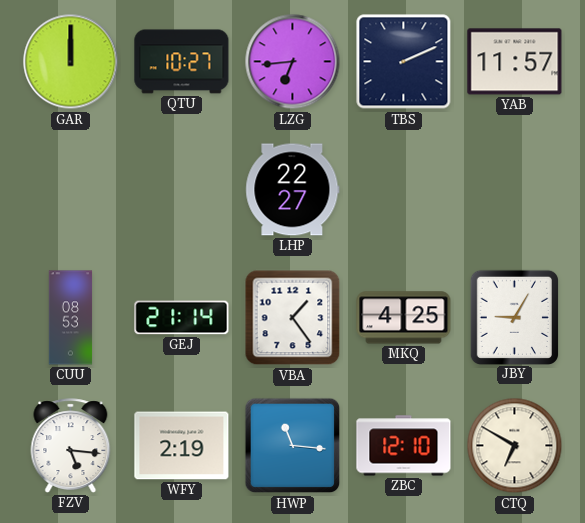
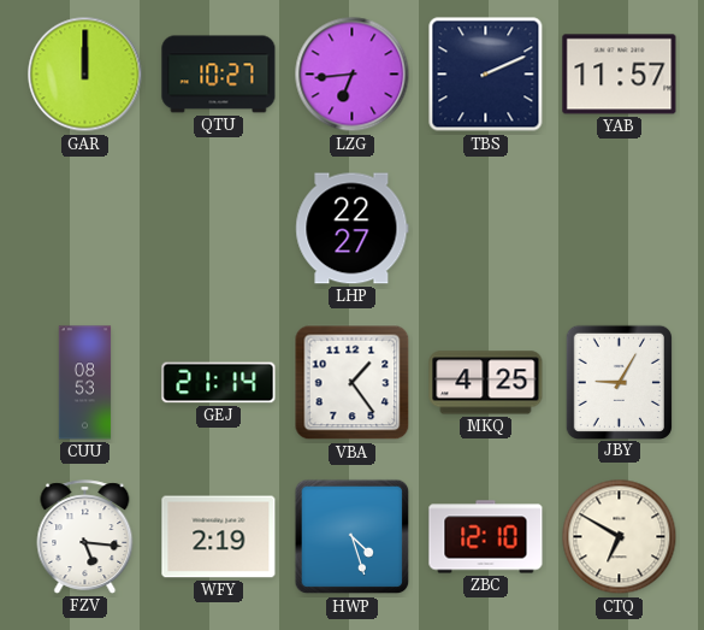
HWP: 11:16 -> 4:27 (353, 537)
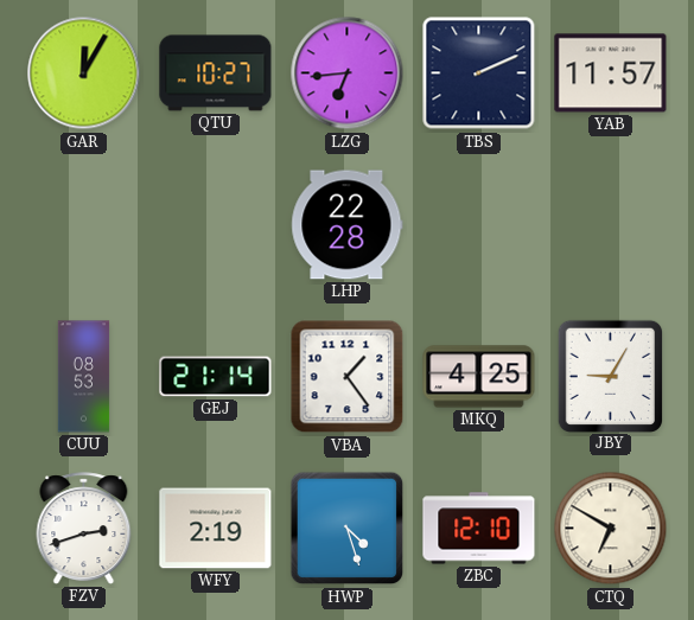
GAR: 12:00 -> 12:05 (84, 73)
LHP: 22:27 -> 22:28 (348, 225)
FZV: 5:16 -> 2:42 (84, 529)
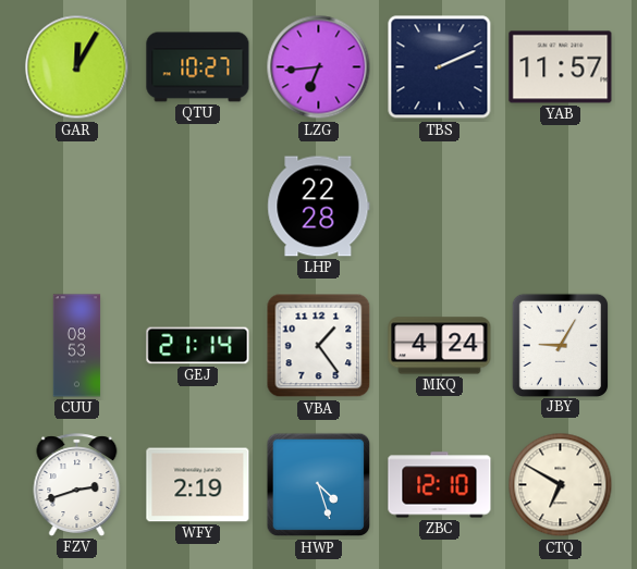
MKQ: 4:25 -> 4:24 (440, 346)
